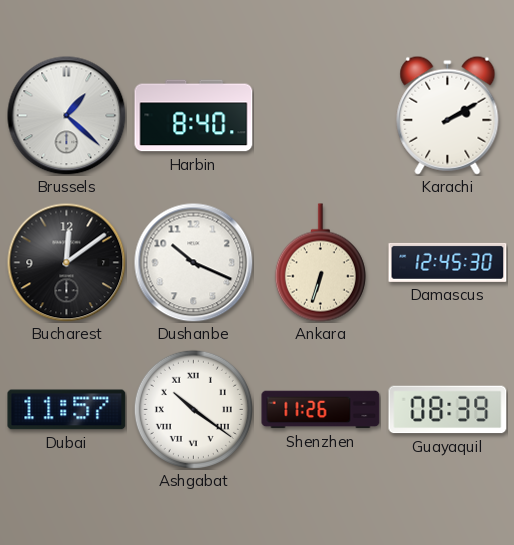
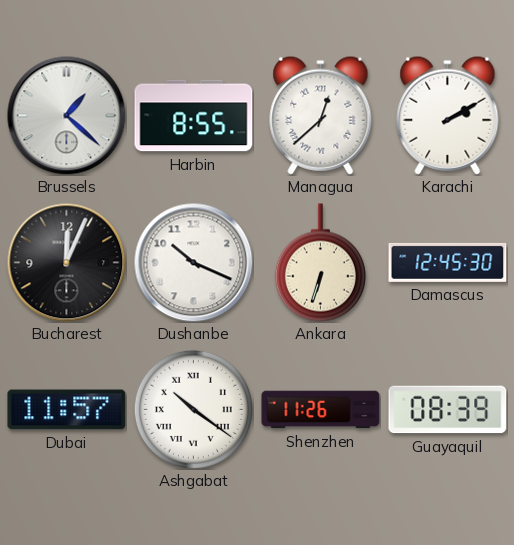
Harbin: 8:40 -> 8:55 (194, 116)
Managua: none -> 12:38 (321, 115)
Bucharest: 12:09 -> 12:04 (67, 263)
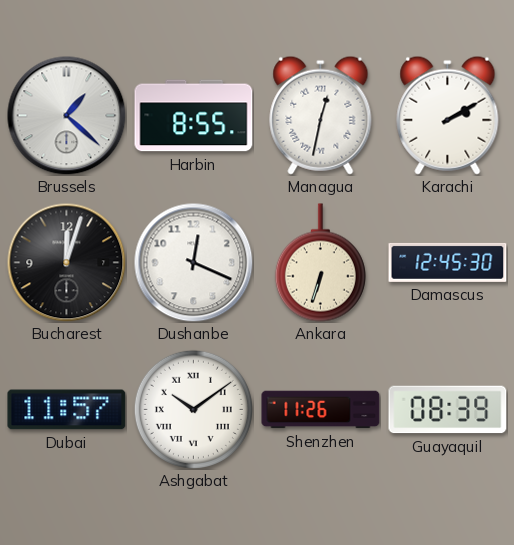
Managua: 12:38 -> 12:32 (321, 115)
Bucharest: 12:04 -> 12:03 (67, 263)
Dushanbe: 10:19 -> 12:19 (194, 263)
Ashgabat: 10:21 -> 10:09 (193, 409)
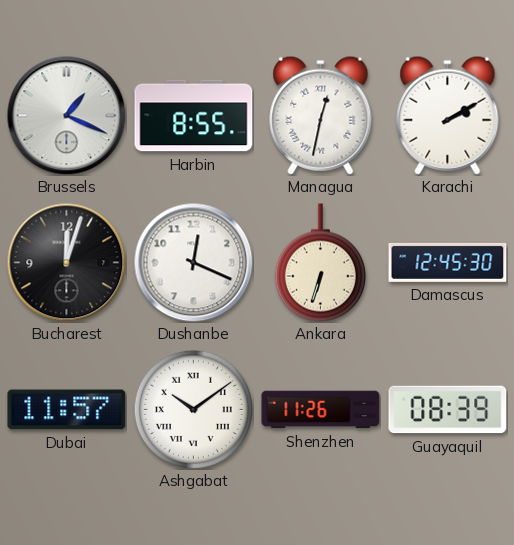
Brussels: 1:22 -> 1:19 (67, 116)
